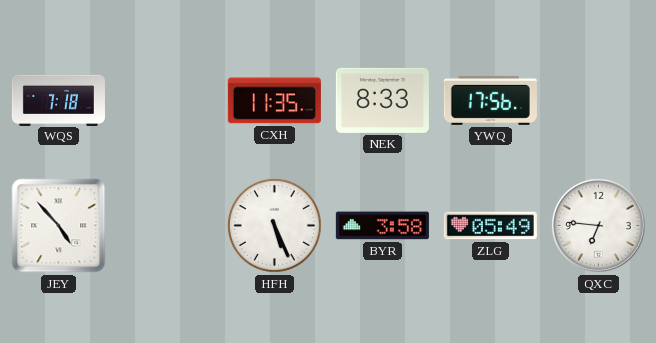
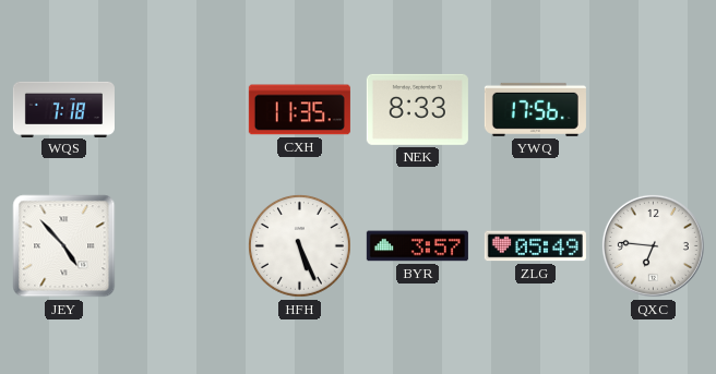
BYR: 3:58 -> 3:57 (417, 246)
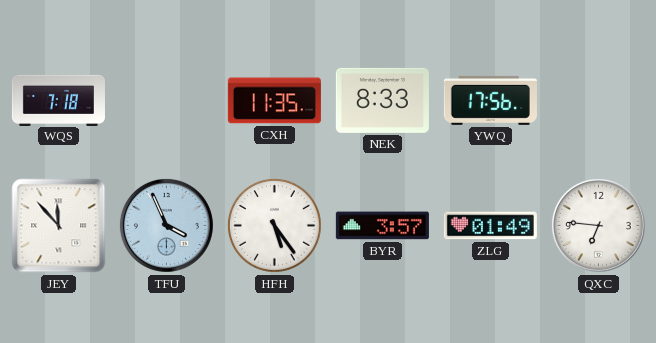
JEY: 4:53 -> 11:53 (59, 226)
TFU: none -> 3:56 (166, 225)
HFH: 5:26 -> 5:24 (274, 225)
ZLG: 05:49 -> 01:49 (490, 226)
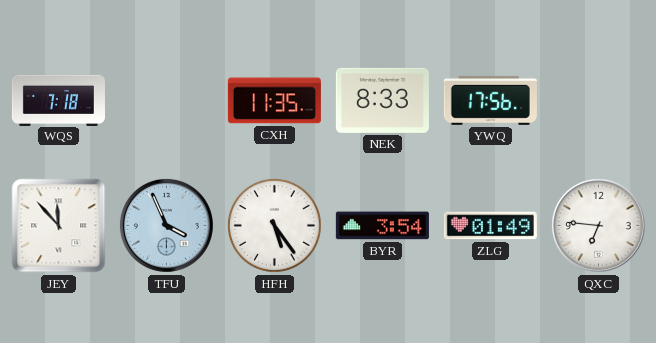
BYR: 3:57 -> 3:54 (382, 226)
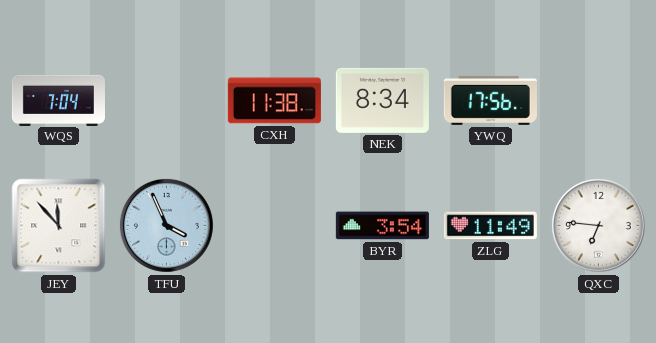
WQS: 7:18 -> 7:04 (58, 100)
CXH: 11:35 -> 11:38 (274, 101)
NEK: 8:33 -> 8:34 (382, 100)
HFH: 5:24 -> none (274, 225)
ZLG: 01:49 -> 11:49 (490, 226)
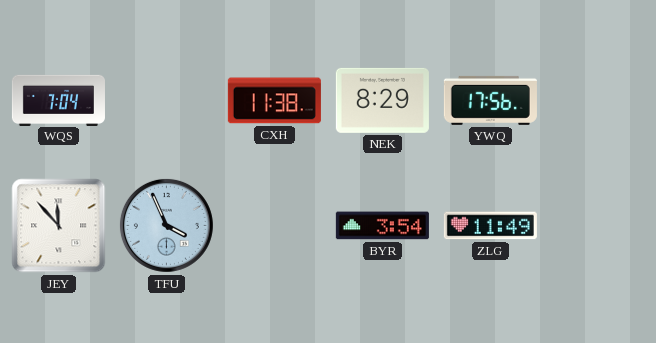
NEK: 8:34 -> 8:29 (382, 100)
QXC: 6:46 -> none (598, 225)
